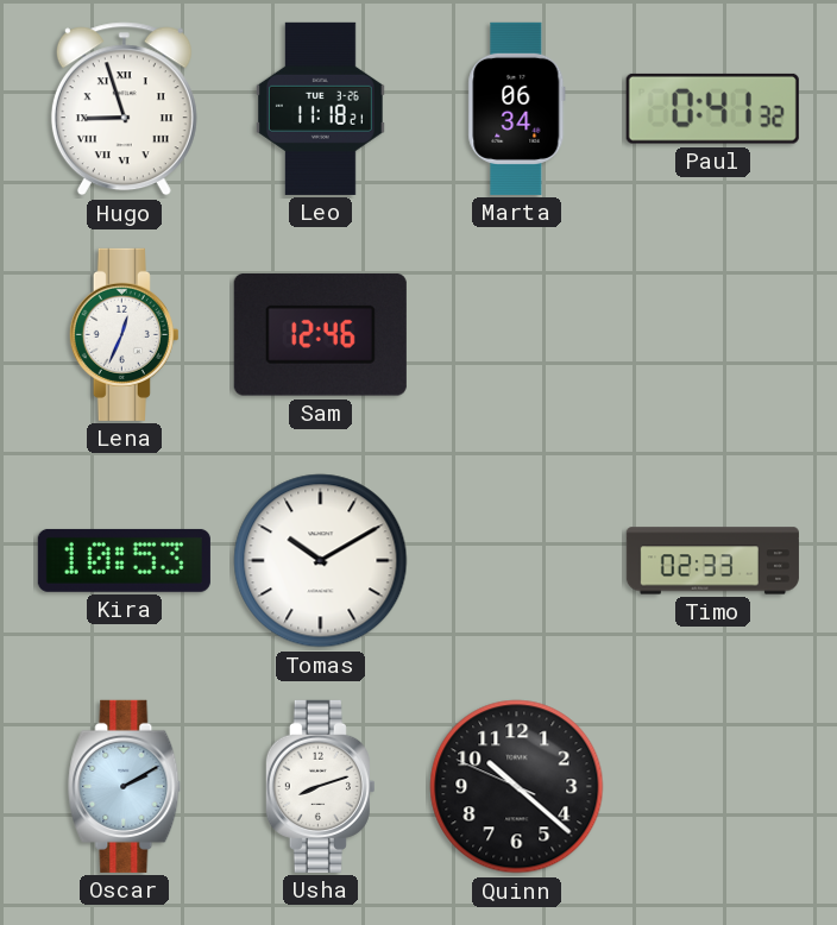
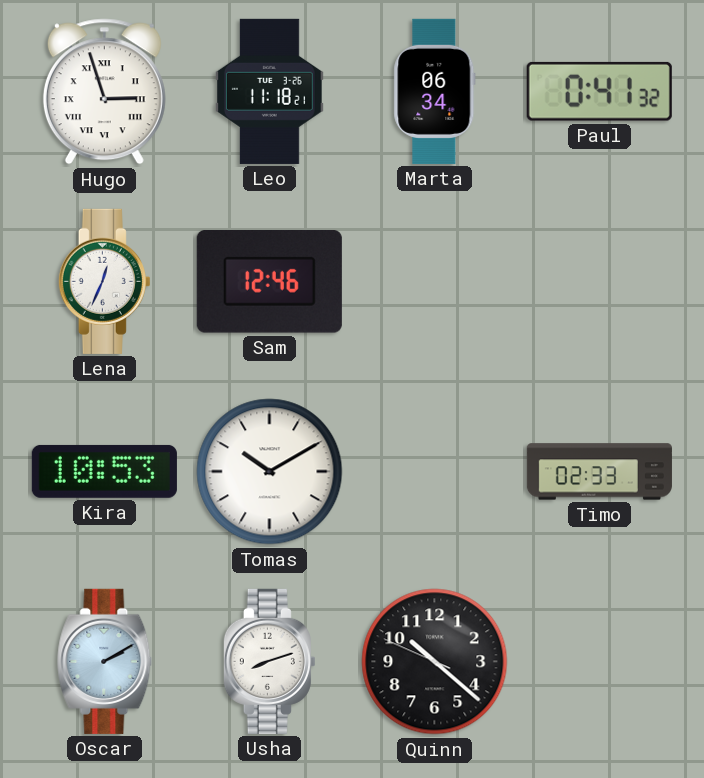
Hugo: 8:57 -> 2:57 (104, 92)
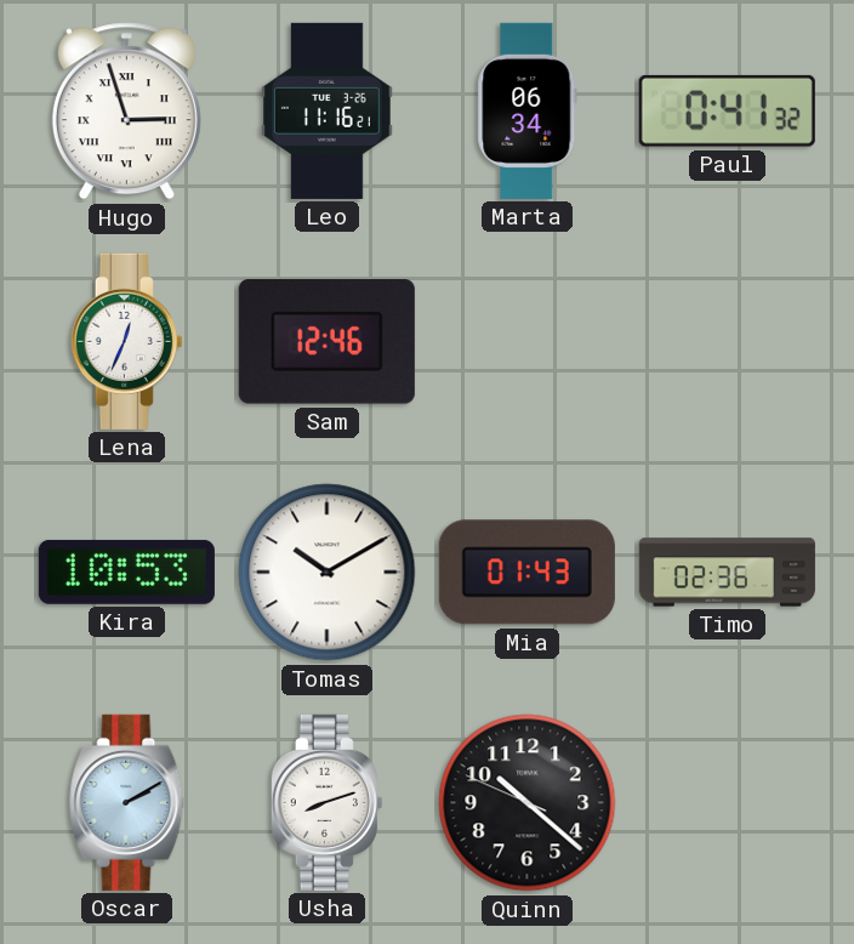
Leo: 11:18 -> 11:16 (326, 110)
Mia: none -> 01:43 (526, 573)
Timo: 02:33 -> 02:36 (727, 573)
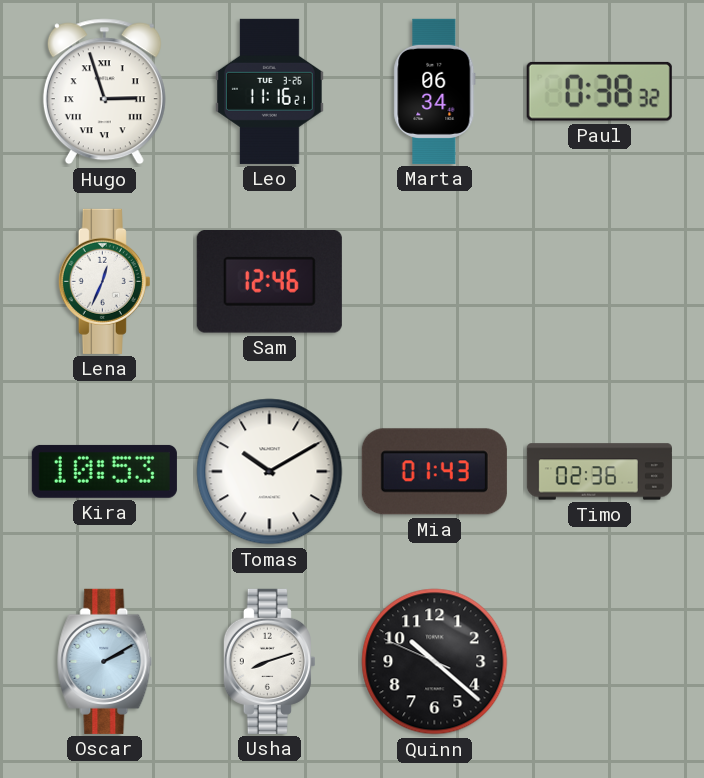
Paul: 0:41 -> 0:38 (599, 91)
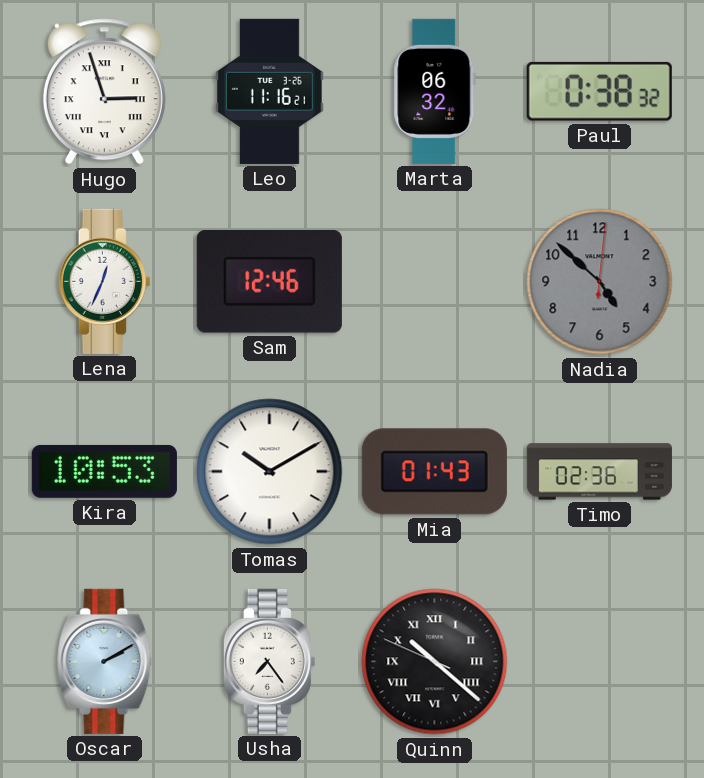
Marta: 06:34 -> 06:32 (435, 91)
Nadia: none -> 4:52 (600, 282)
Usha: 8:12 -> 7:24 (269, 661)
Quinn numerals: Arabic -> Roman (435, 662)
